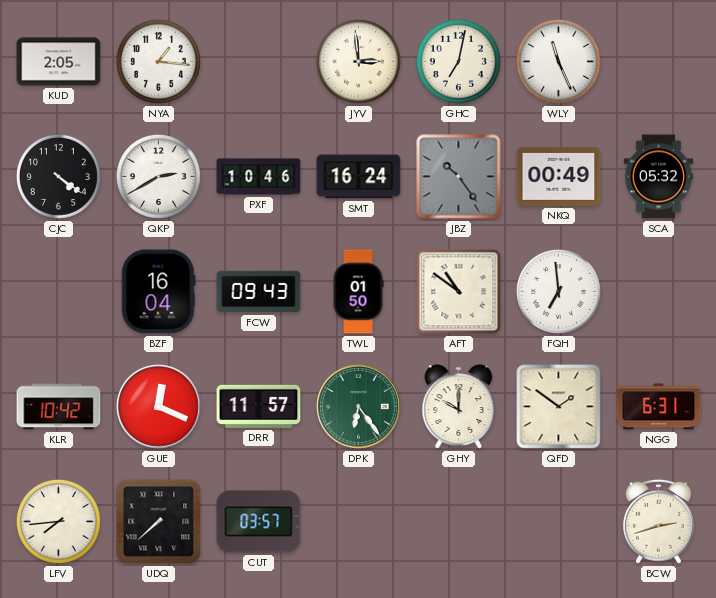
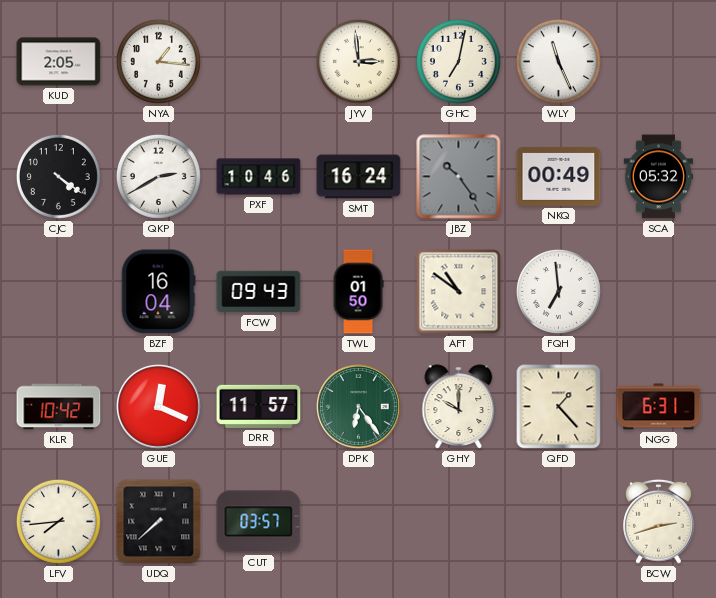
QFD: 1:51 -> 1:23 (559, 407)
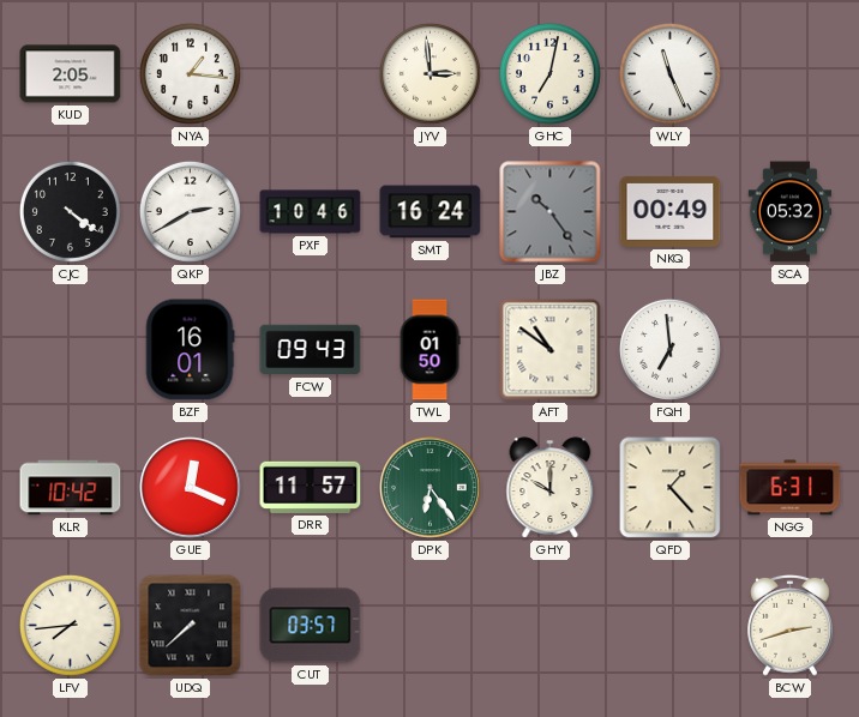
BZF: 16:04 -> 16:01 (190, 350)
